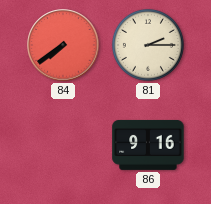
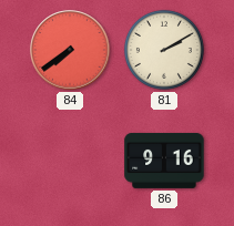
81: 2:15 -> 2:10 (164, 50)
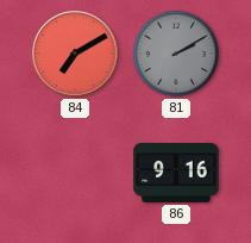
84: 7:39 -> 7:10 (75, 54)
81 dial: cream -> grey (176, 54)
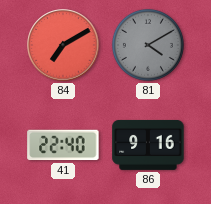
81: 2:10 -> 4:10 (148, 45)
41: none -> 22:40 (63, 145)
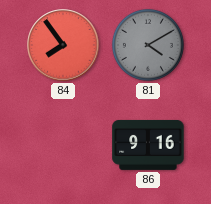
84: 7:10 -> 7:54 (63, 45)
41: 22:40 -> none (63, 145)
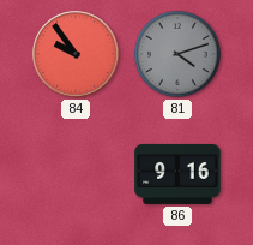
84: 7:54 -> 9:54 (76, 54)
81: 4:10 -> 4:12 (177, 54)
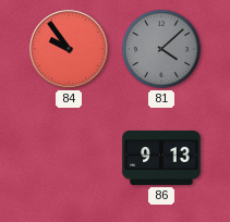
81: 4:12 -> 4:08 (161, 49)
86: 9:16 -> 9:13 (161, 158)
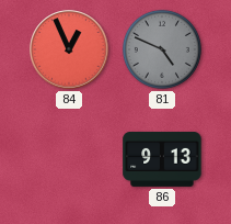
84: 9:54 -> 12:56 (69, 49)
81: 4:08 -> 4:49 (162, 49)
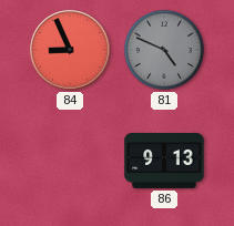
84: 12:56 -> 8:56 (70, 50)
